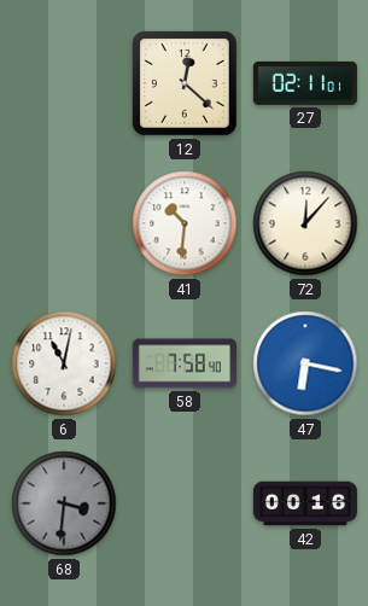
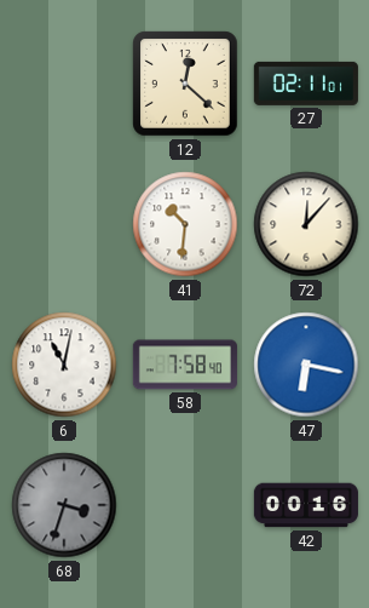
68: 3:31 -> 3:33 (64, 505)
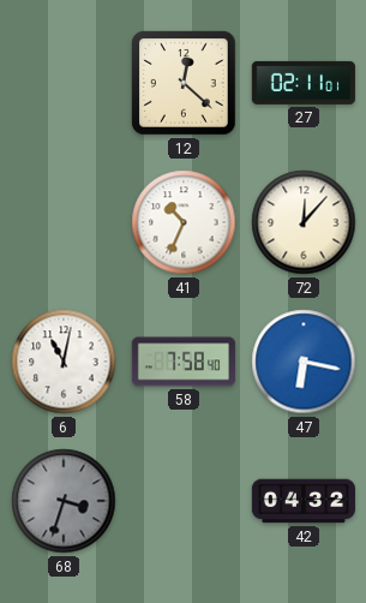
41: 10:31 -> 10:34 (184, 222)
42: 00:16 -> 04:32 (304, 501)
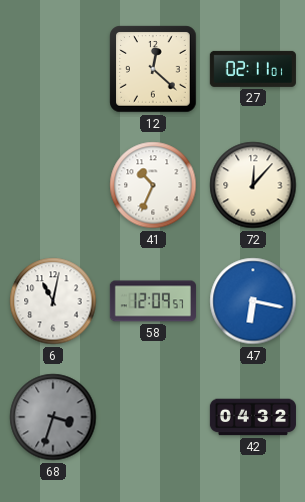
58: 7:58 -> 12:09 (153, 301)
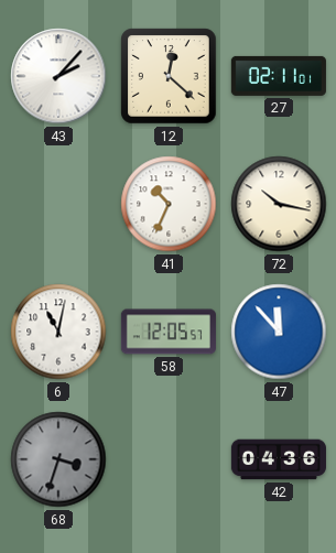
43: none -> 2:07 (58, 76)
72: 12:07 -> 10:17 (279, 204)
58: 12:09 -> 12:05 (169, 332)
47: 6:17 -> 11:53 (279, 332)
42: 04:32 -> 04:36 (279, 459)
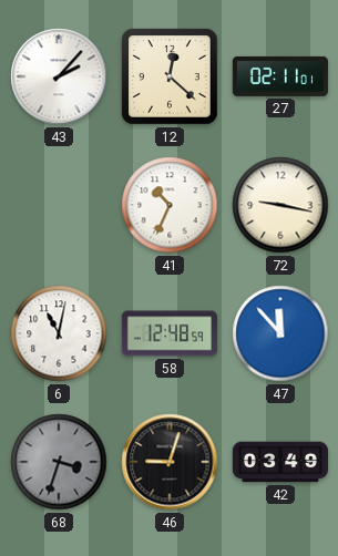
72: 10:17 -> 9:17 (280, 205)
58: 12:05 -> 12:48 (170, 333)
46: none -> 9:03 (170, 462)
42: 04:36 -> 03:49 (280, 462)
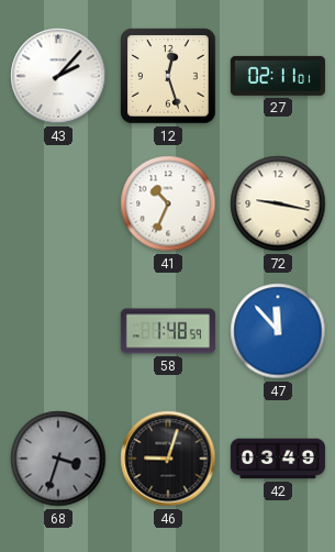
12: 12:22 -> 12:27 (168, 76)
6: 11:02 -> none (59, 333)
58: 12:48 -> 1:48 (168, 331)
